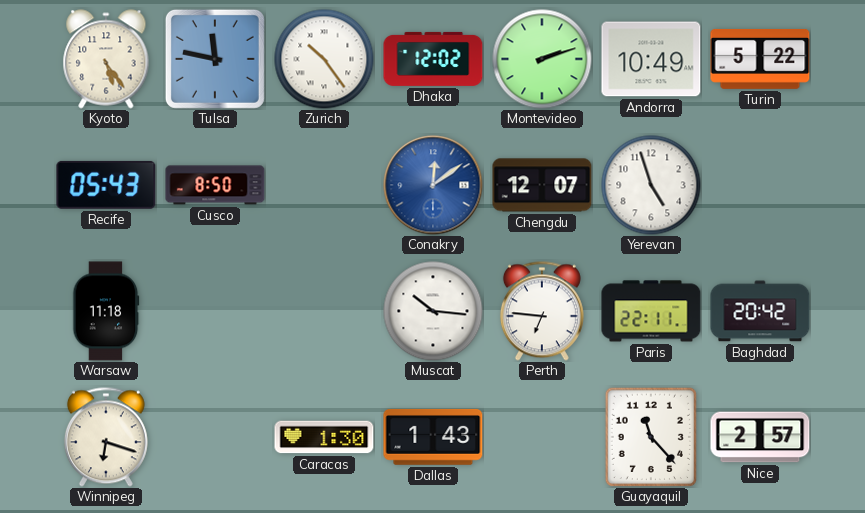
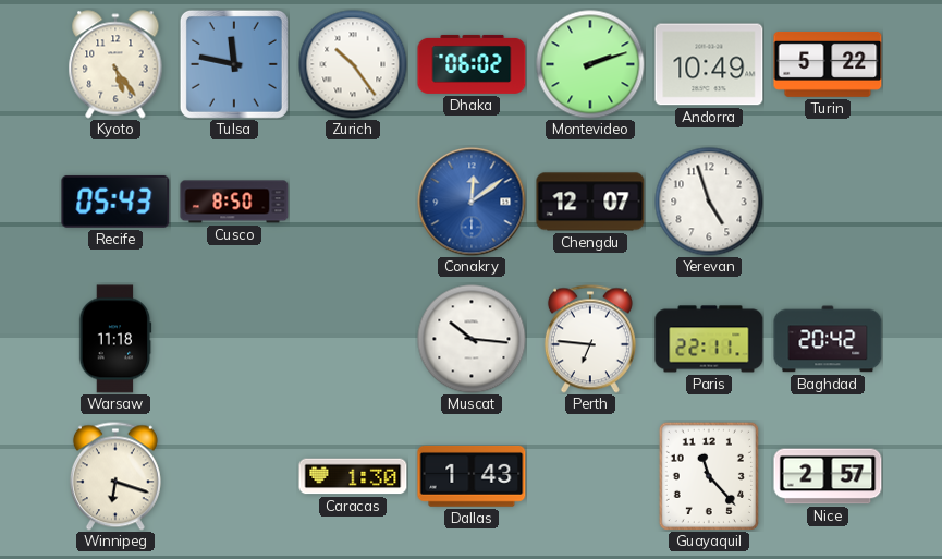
Dhaka: 12:02 -> 06:02 (472, 64)
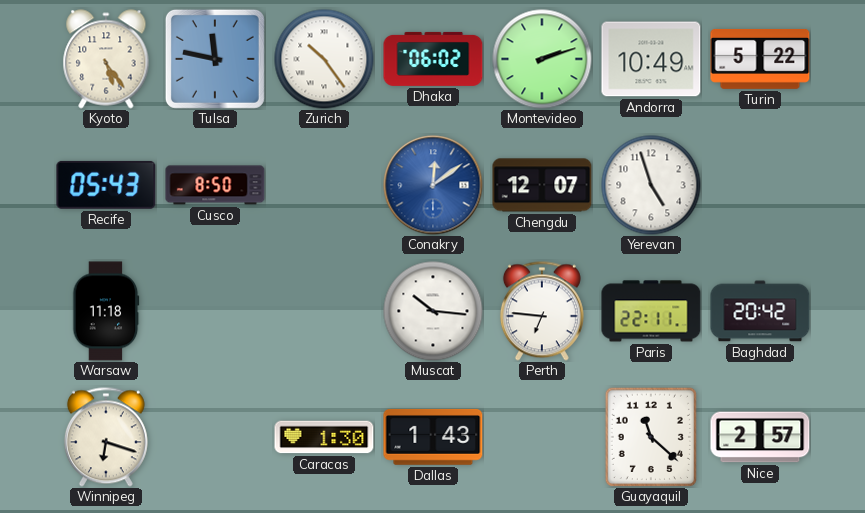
Guayaquil: 11:23 -> 11:22 (651, 437)
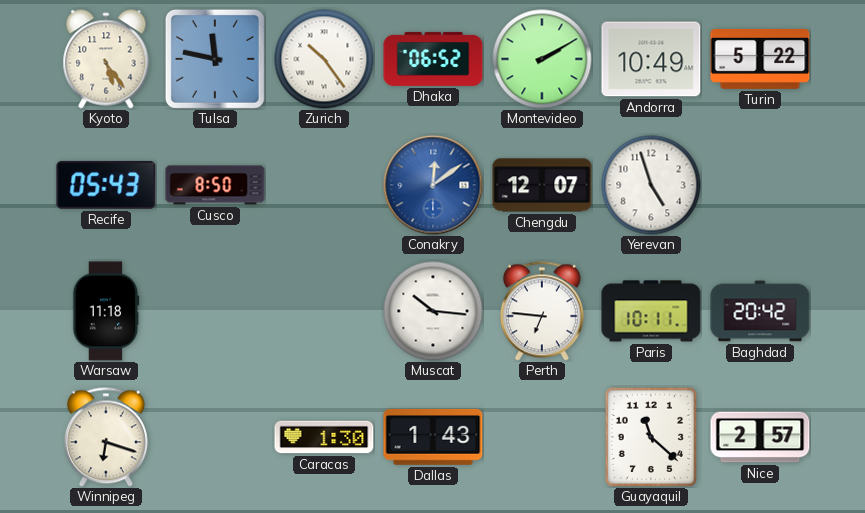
Dhaka: 06:02 -> 06:52 (433, 59)
Montevideo: 2:12 -> 2:10 (542, 59)
Paris: 22:11 -> 10:11 (651, 311)
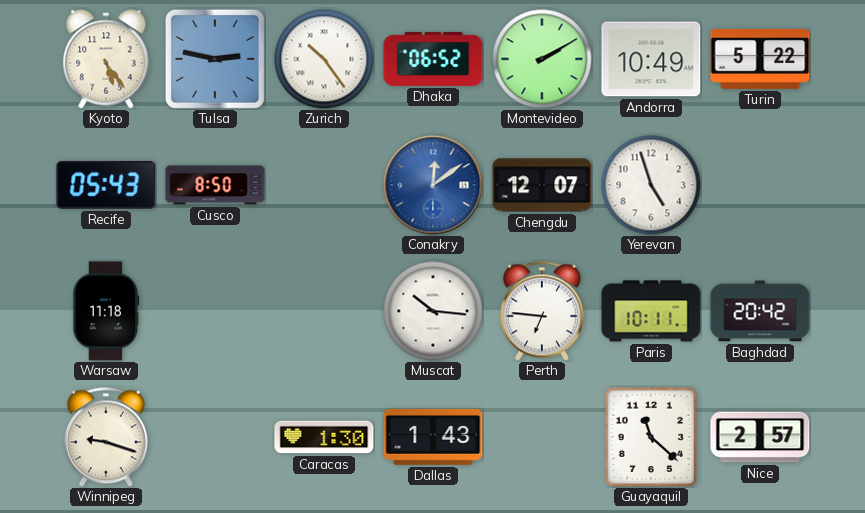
Tulsa: 11:47 -> 2:47 (215, 59)
Winnipeg: 6:18 -> 9:18 (106, 437)
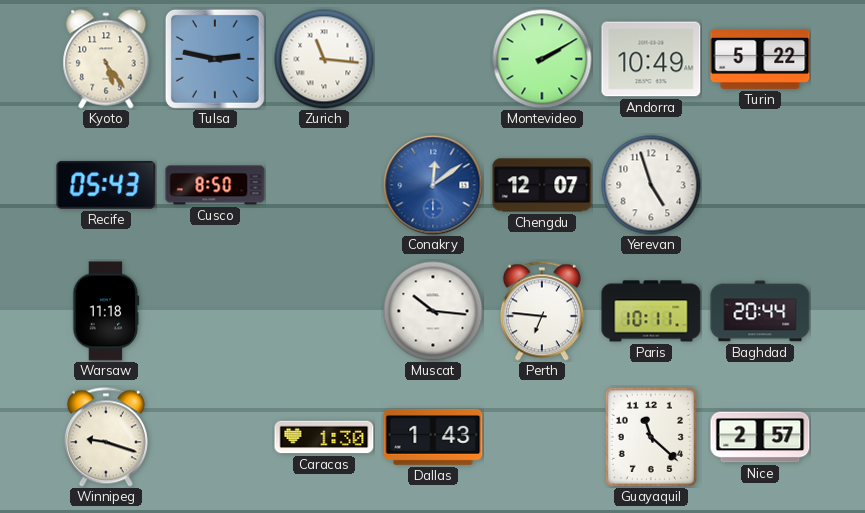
Zurich: 10:24 -> 11:16 (324, 59)
Dhaka: 06:52 -> none (433, 59)
Baghdad: 20:42 -> 20:44 (760, 311)
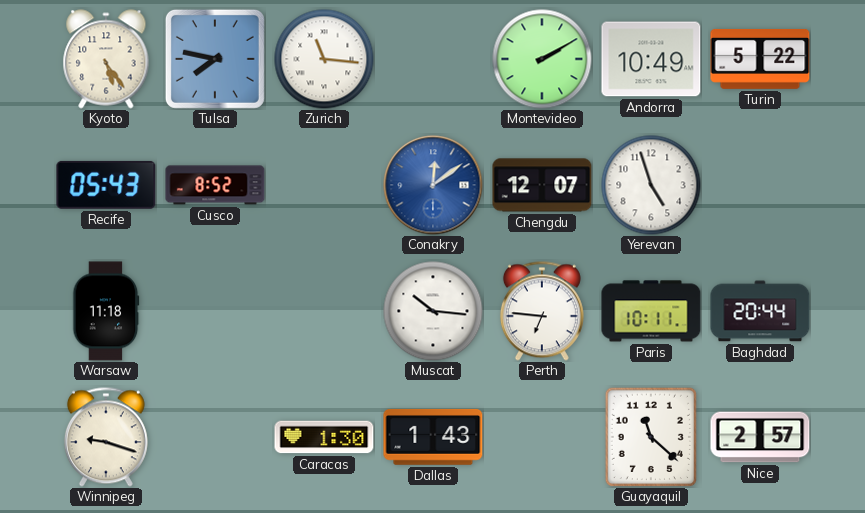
Tulsa: 2:47 -> 7:47 (215, 59)
Cusco: 8:50 -> 8:52 (215, 185)
